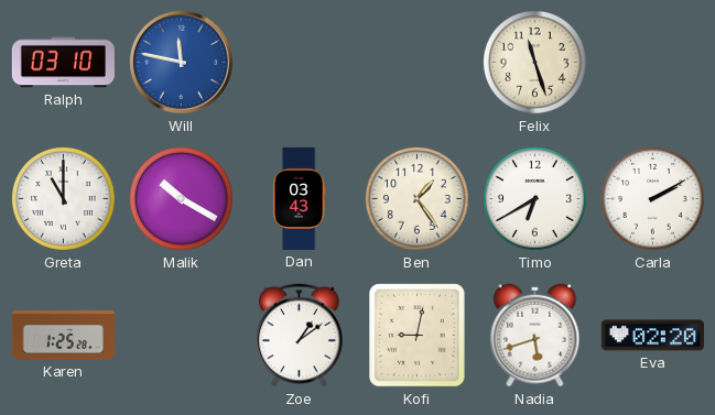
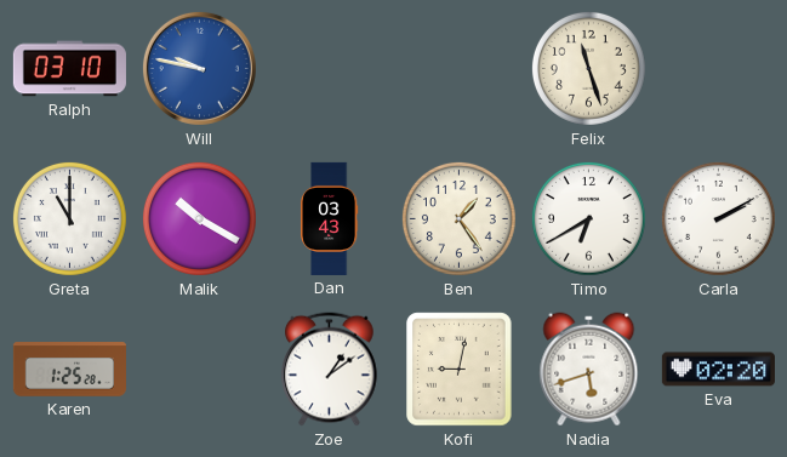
Will: 11:47 -> 9:47 (199, 68)
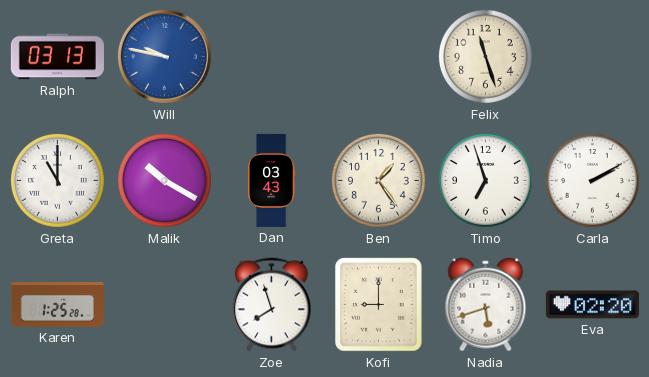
Ralph: 03:10 -> 03:13 (57, 57)
Timo: 6:40 -> 6:57 (485, 180)
Zoe: 1:09 -> 7:57 (272, 305)
Kofi: 9:02 -> 9:00 (379, 305)
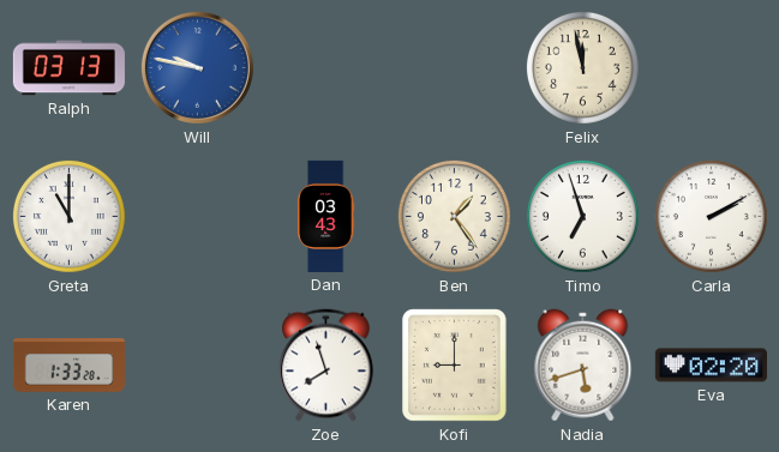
Felix: 11:27 -> 11:58 (582, 67)
Malik: 10:20 -> none (164, 180)
Karen: 1:25 -> 1:33 (68, 366)
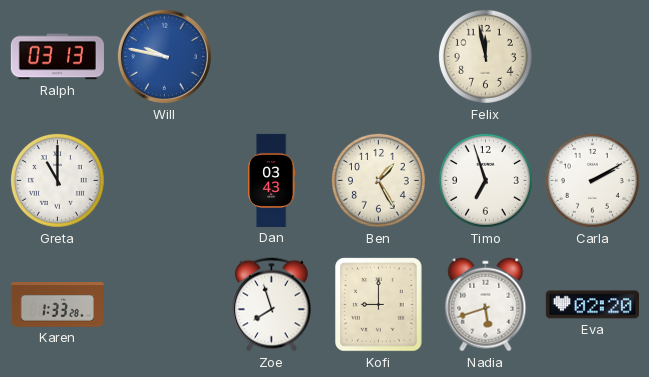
Ben: 1:24 -> 1:25 (378, 180)
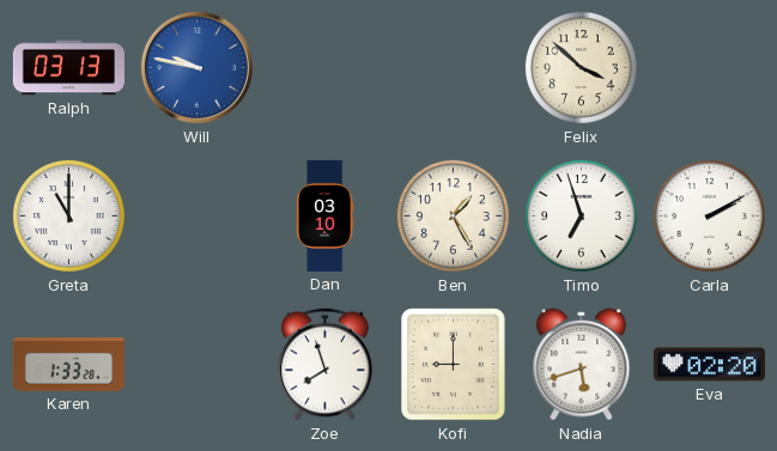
Felix: 11:58 -> 3:52 (581, 67)
Dan: 03:43 -> 03:10 (324, 215)
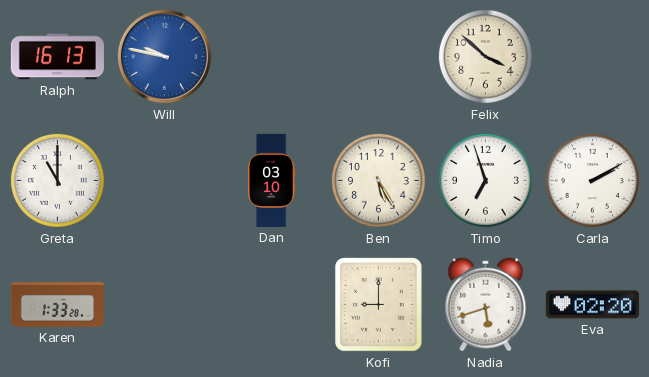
Ralph: 03:13 -> 16:13 (57, 57)
Ben: 1:25 -> 5:25 (378, 180)
Zoe: 7:57 -> none (326, 365)
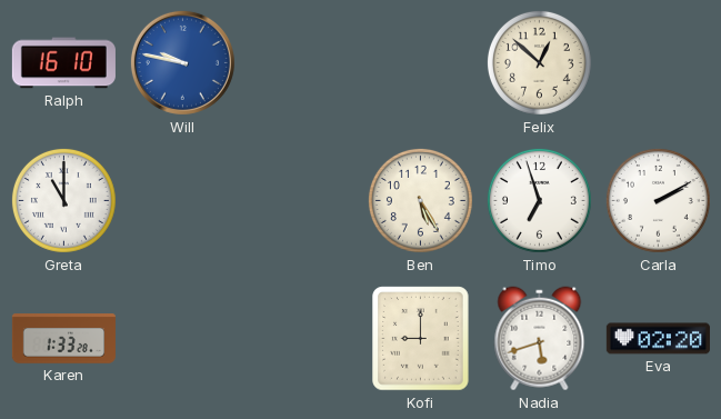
Ralph: 16:13 -> 16:10 (63, 63)
Felix: 3:52 -> 12:52 (539, 62)
Dan: 03:10 -> none (271, 180)
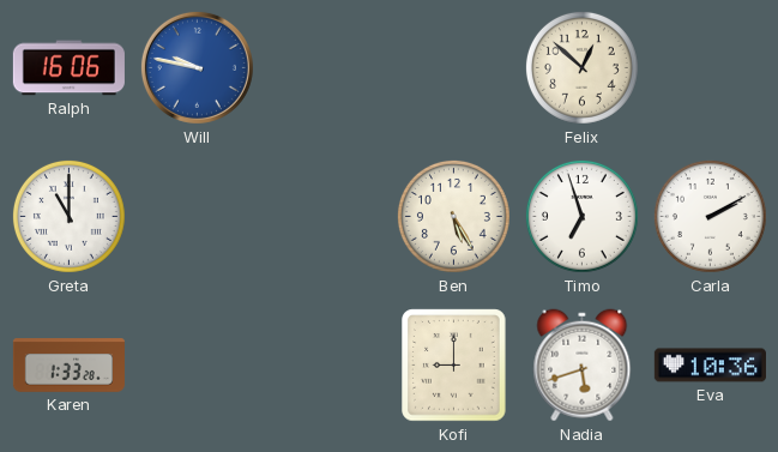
Ralph: 16:10 -> 16:06 (68, 68)
Eva: 02:20 -> 10:36 (710, 366)
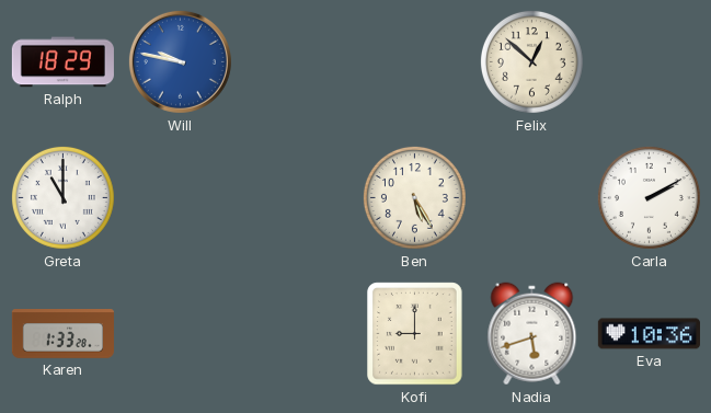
Ralph: 16:06 -> 18:29 (62, 62)
Timo: 6:57 -> none (581, 216)
